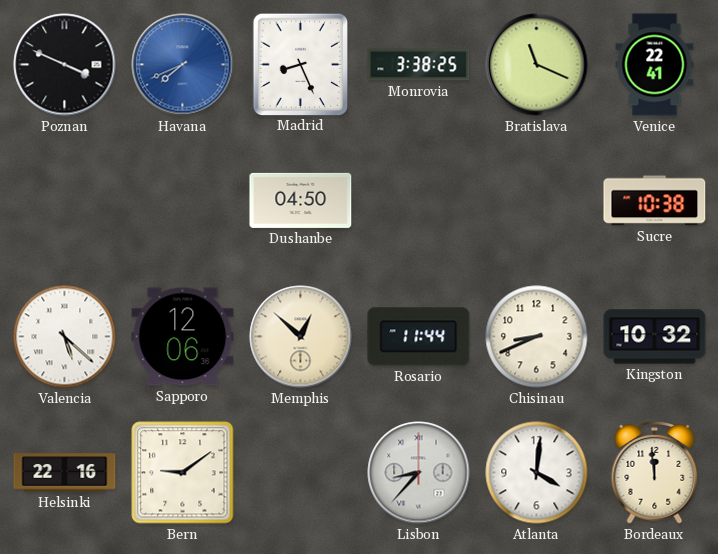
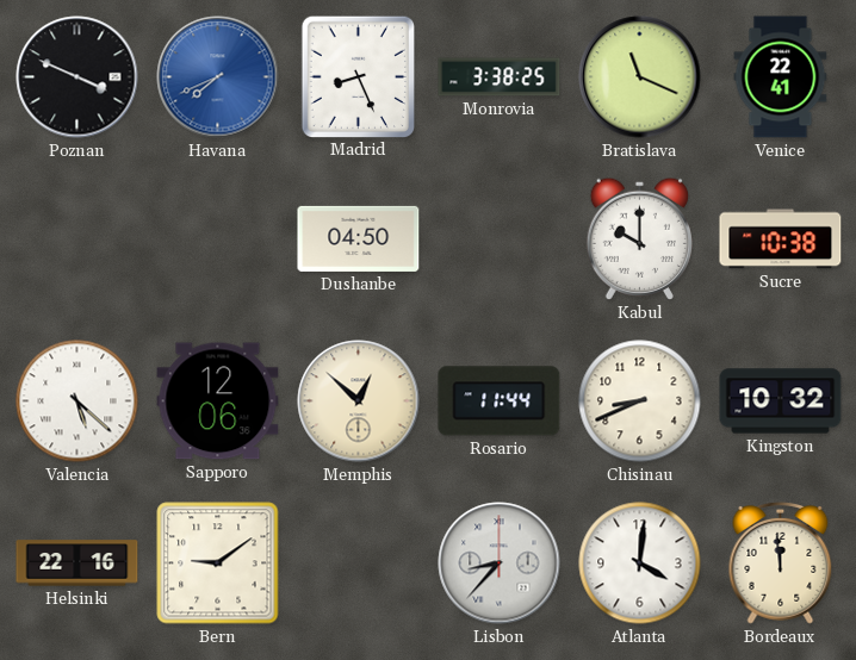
Kabul: none -> 10:00 (639, 238)
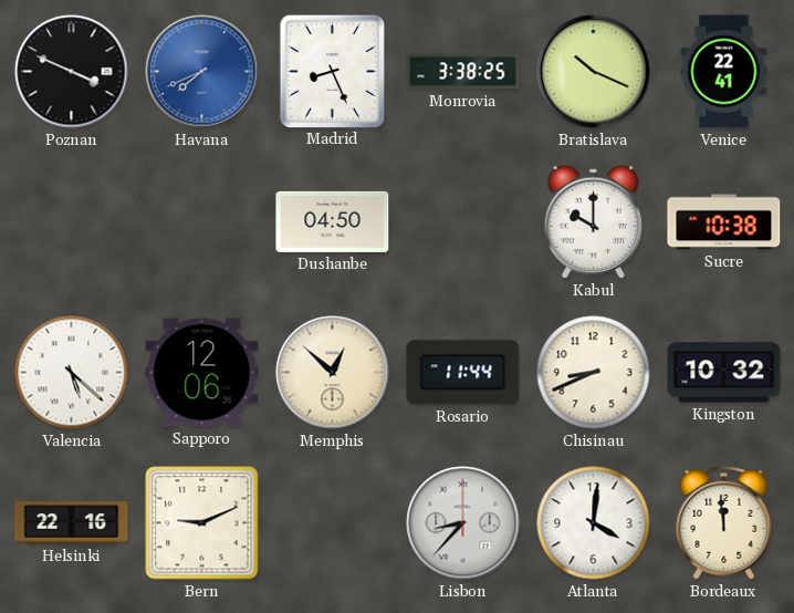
Bratislava: 11:19 -> 10:19 (594, 72)
Bern: 9:09 -> 9:11 (202, 523)
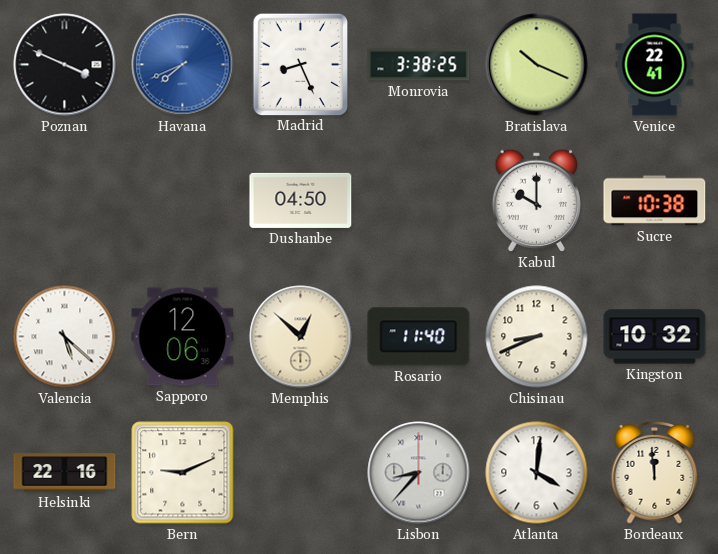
Rosario: 11:44 -> 11:40 (419, 337)
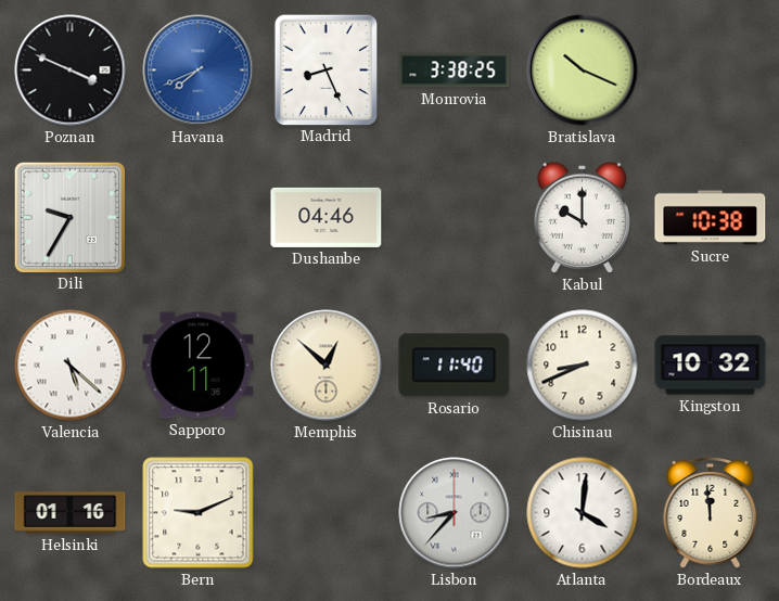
Venice: 22:41 -> none (655, 65)
Dili: none -> 9:35 (69, 217)
Dushanbe: 04:50 -> 04:46 (327, 217)
Sapporo: 12:06 -> 12:11 (199, 366)
Helsinki: 22:16 -> 01:16 (71, 513)
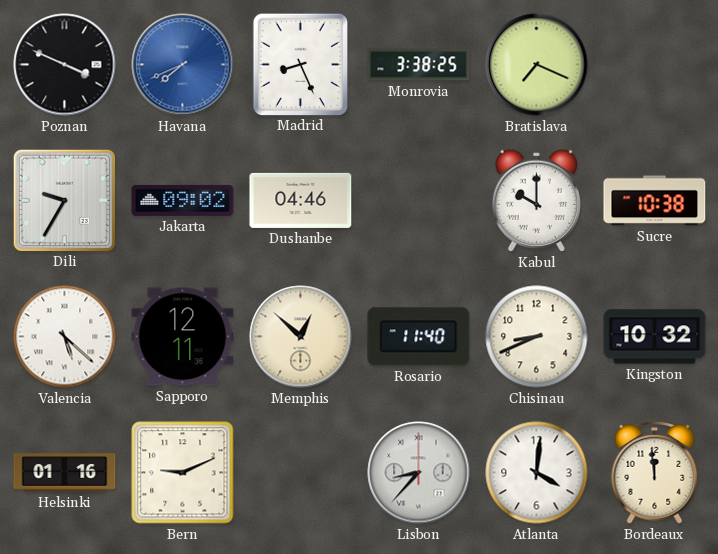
Bratislava: 10:19 -> 7:19 (537, 65)
Jakarta: none -> 09:02 (183, 200)
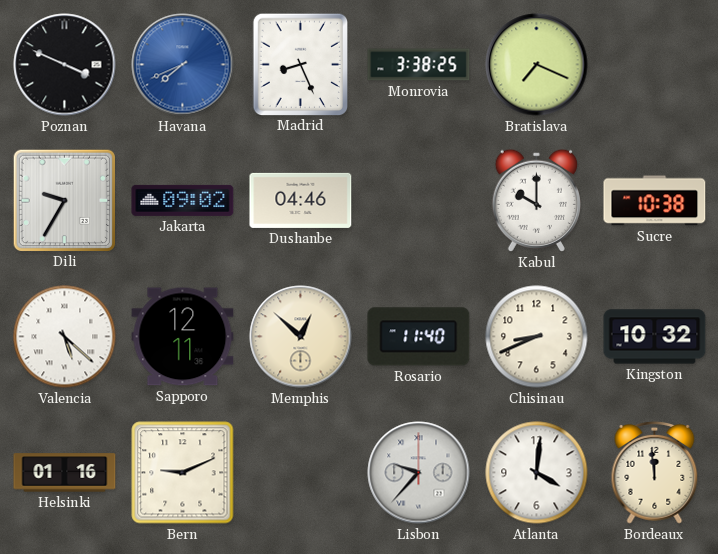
Lisbon: 8:37 -> 9:37 (419, 473)
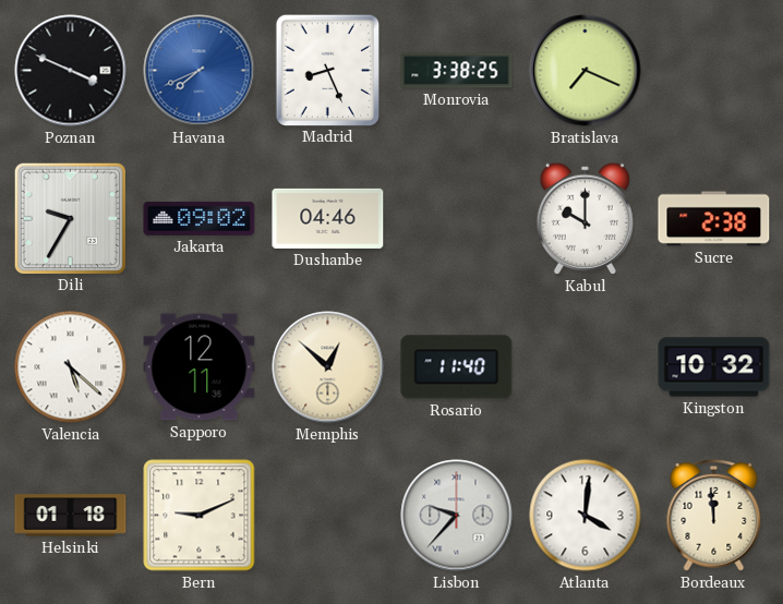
Sucre: 10:38 -> 2:38 (714, 219)
Chisinau: 8:41 -> none (537, 337)
Helsinki: 01:16 -> 01:18 (71, 516)
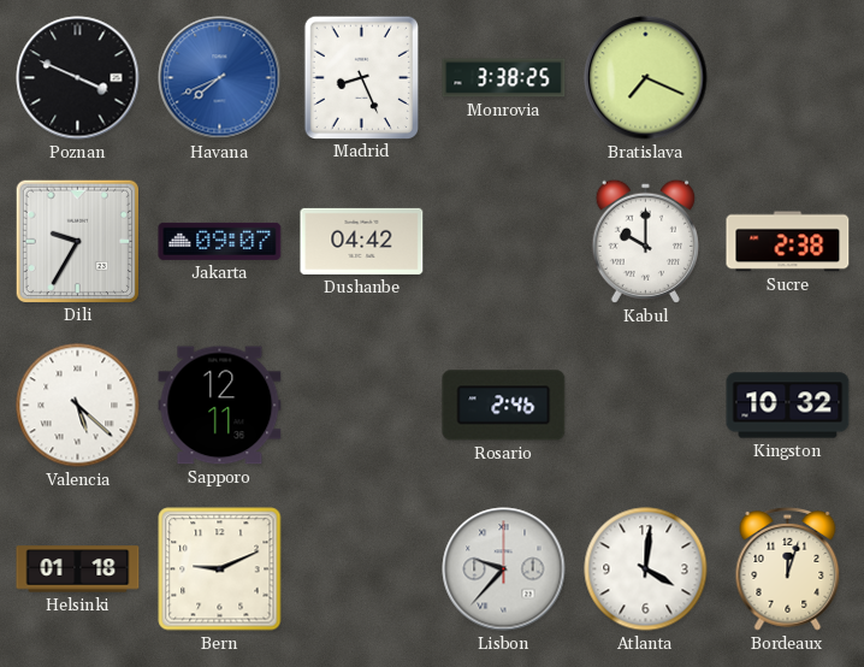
Jakarta: 09:02 -> 09:07 (220, 241)
Dushanbe: 04:46 -> 04:42 (362, 241)
Memphis: 12:52 -> none (328, 367)
Rosario: 11:40 -> 2:46 (504, 406)
Bordeaux: 11:59 -> 12:03 (788, 568)
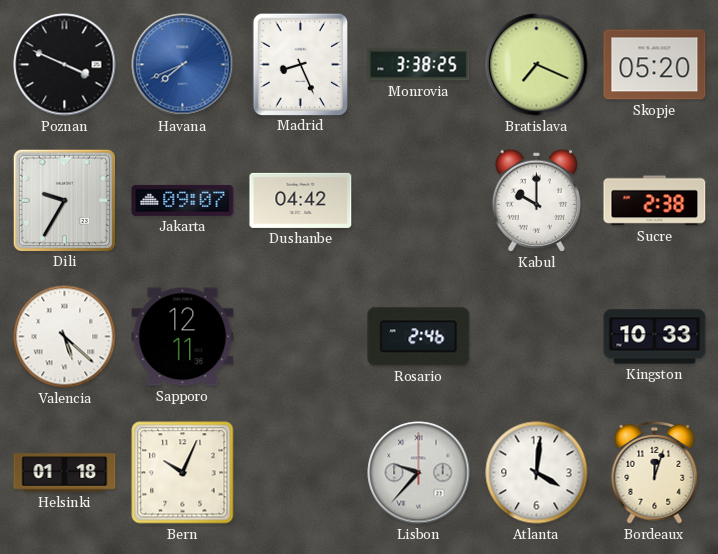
Skopje: none -> 05:20 (655, 65)
Kingston: 10:32 -> 10:33 (655, 337)
Bern: 9:11 -> 10:04 (183, 473)
